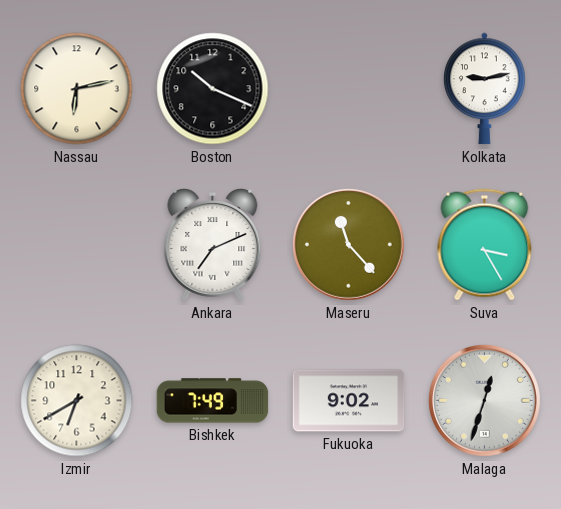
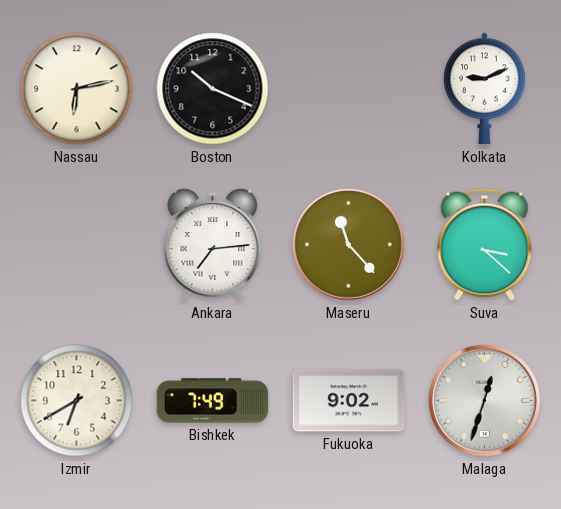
Kolkata: 9:13 -> 9:11 (485, 89)
Ankara: 7:11 -> 7:14 (213, 245)
Suva: 3:25 -> 3:22 (485, 245)
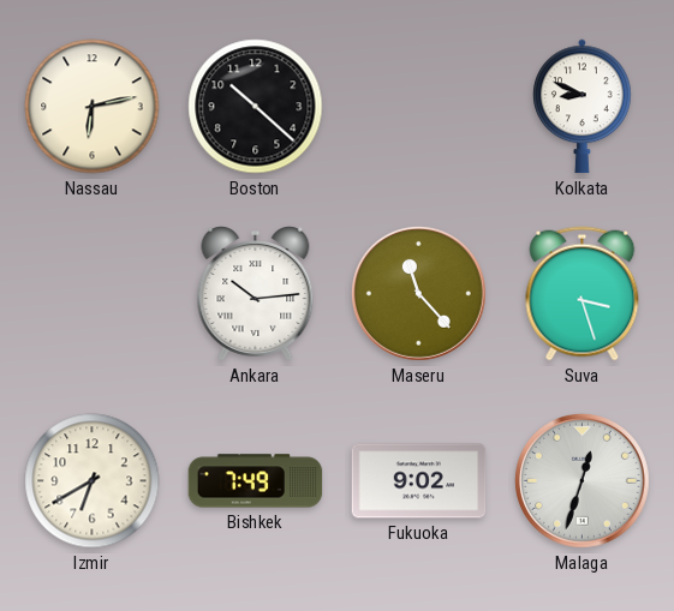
Boston: 10:19 -> 10:22 (256, 107)
Kolkata: 9:11 -> 8:49 (583, 107)
Ankara: 7:14 -> 10:14 (256, 294)
Suva: 3:22 -> 3:27 (583, 294)
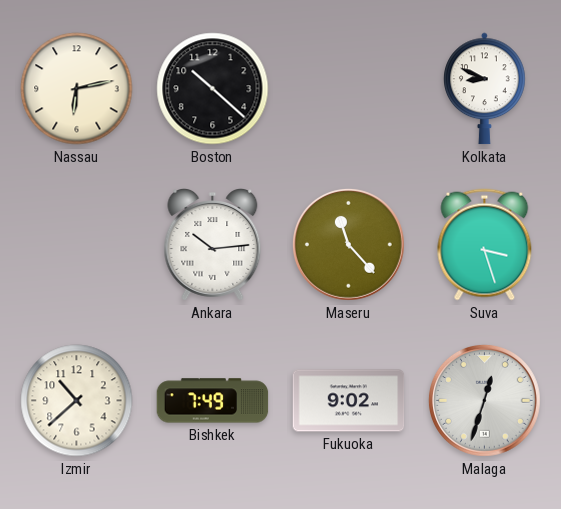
Izmir: 6:40 -> 10:38 (77, 401)
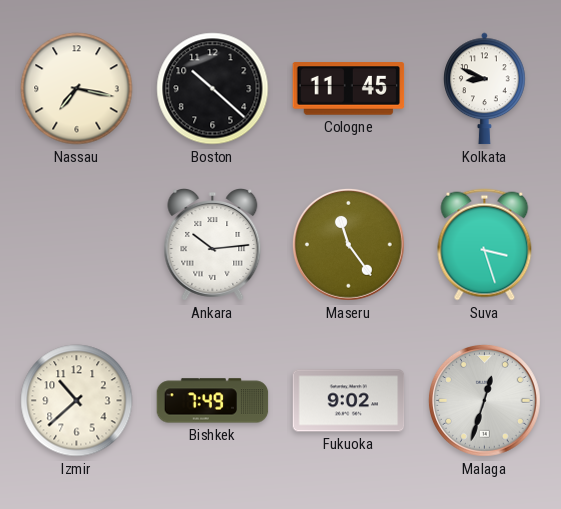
Nassau: 6:13 -> 7:17 (77, 89)
Cologne: none -> 11:45 (349, 89)
Maseru: 11:23 -> 11:24 (348, 244)
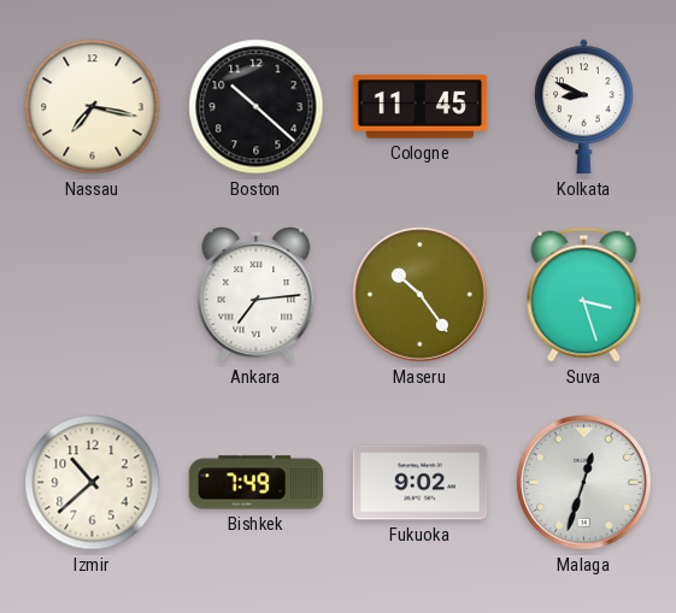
Ankara: 10:14 -> 7:14 (257, 295)
Maseru: 11:24 -> 10:24 (419, 294)
